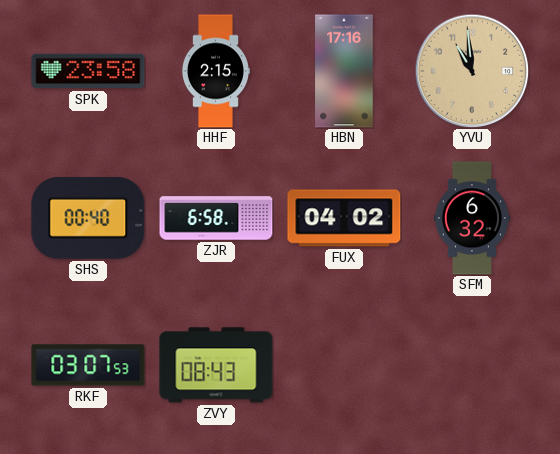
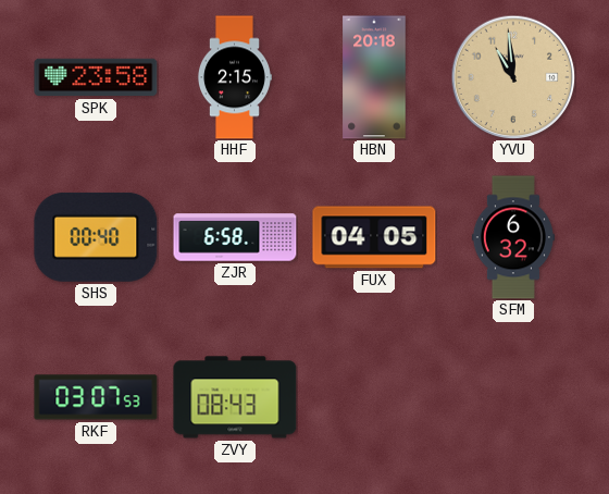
HBN: 17:16 -> 20:18 (374, 77)
FUX: 04:02 -> 04:05 (374, 237)
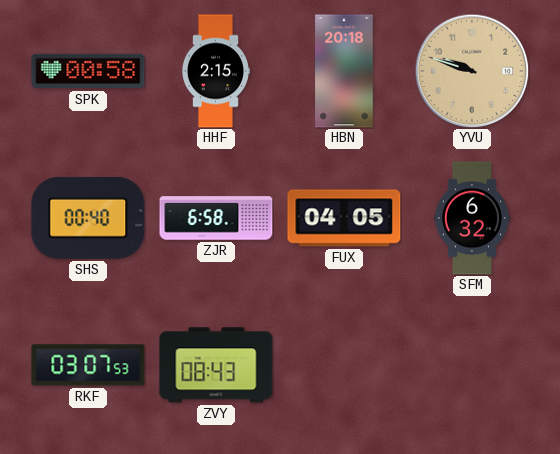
SPK: 23:58 -> 00:58 (88, 71)
YVU: 10:59 -> 9:48 (472, 71)
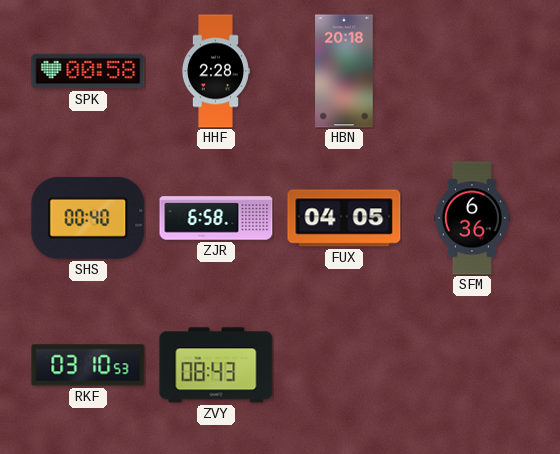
HHF: 2:15 -> 2:28 (215, 71)
YVU: 9:48 -> none (472, 71)
SFM: 6:32 -> 6:36 (472, 218)
RKF: 03:07 -> 03:10 (88, 365)
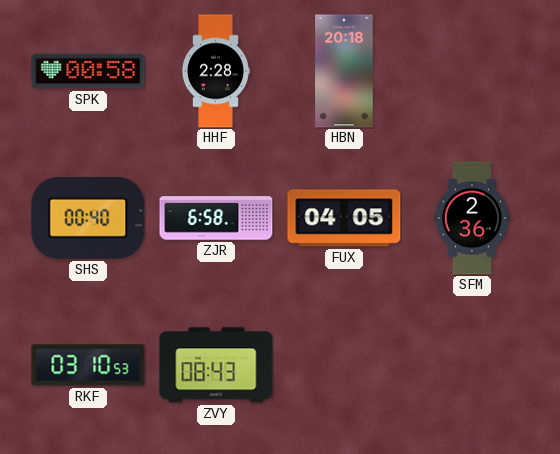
SFM: 6:36 -> 2:36 (472, 218)
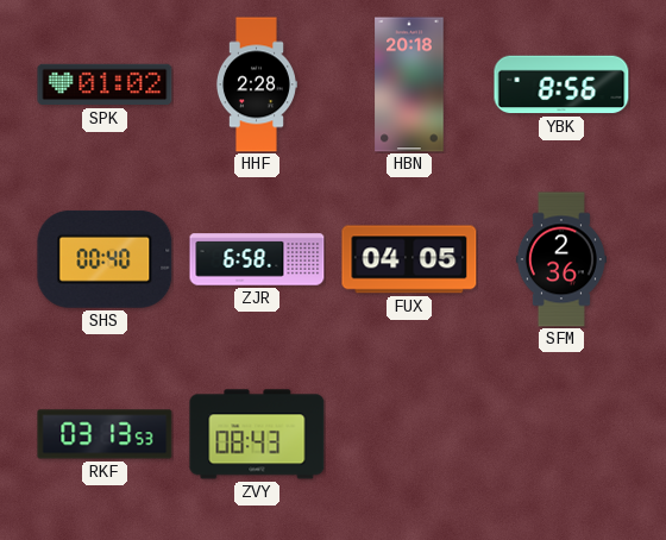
SPK: 00:58 -> 01:02 (105, 84)
YBK: none -> 8:56 (561, 84)
RKF: 03:10 -> 03:13 (105, 434)
